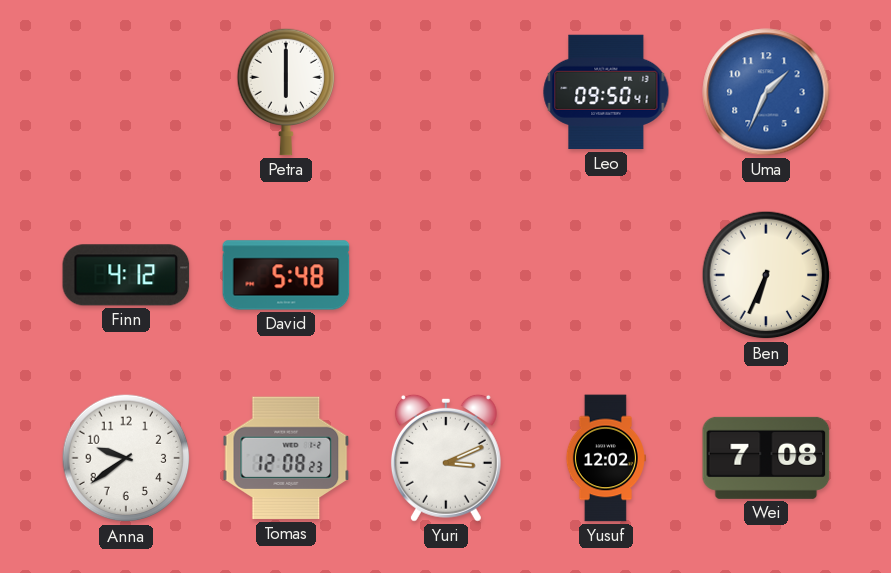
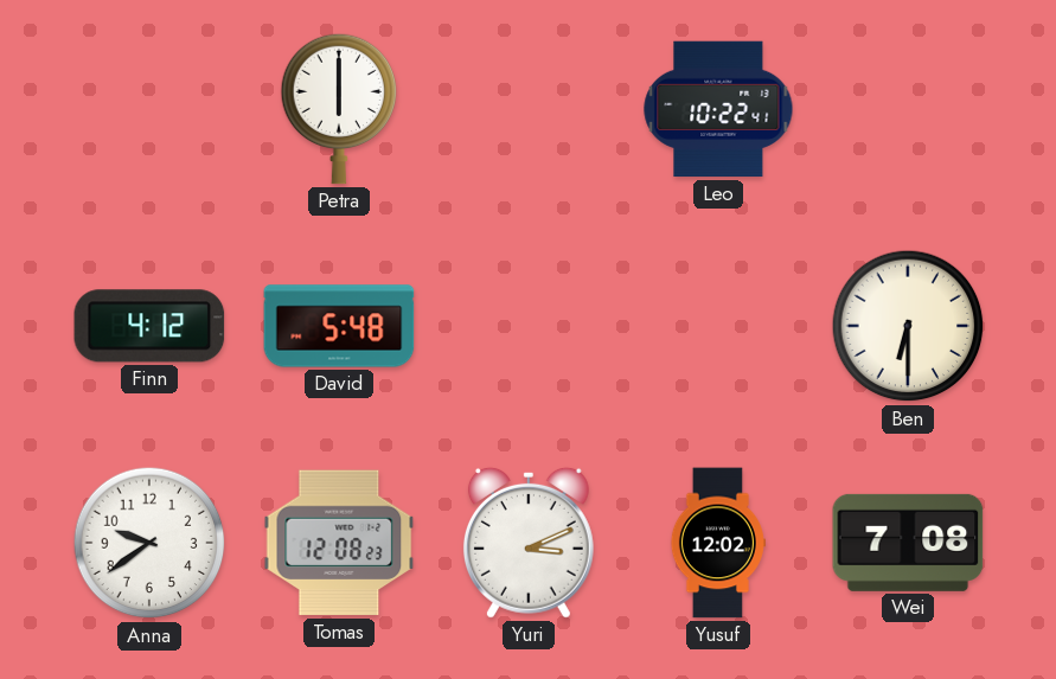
Leo: 09:50 -> 10:22 (718, 109)
Uma: 1:34 -> none (766, 92)
Ben: 6:34 -> 6:30 (908, 326)
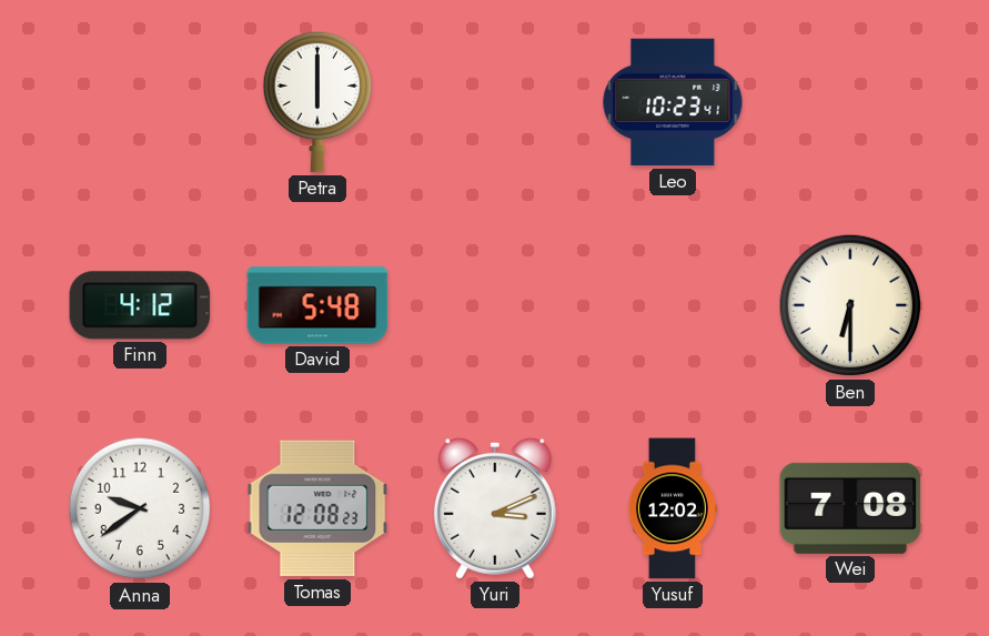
Leo: 10:22 -> 10:23 (673, 102)
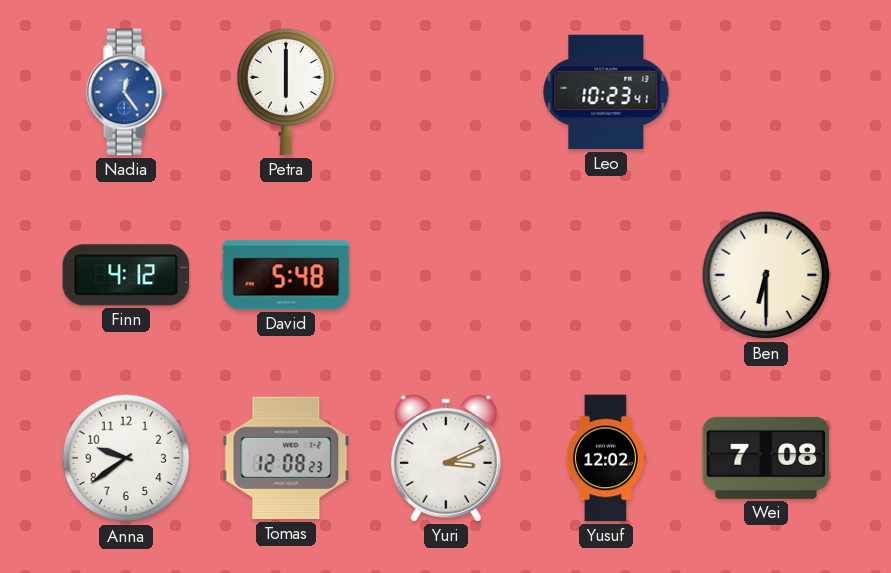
Nadia: none -> 12:24 (126, 92)
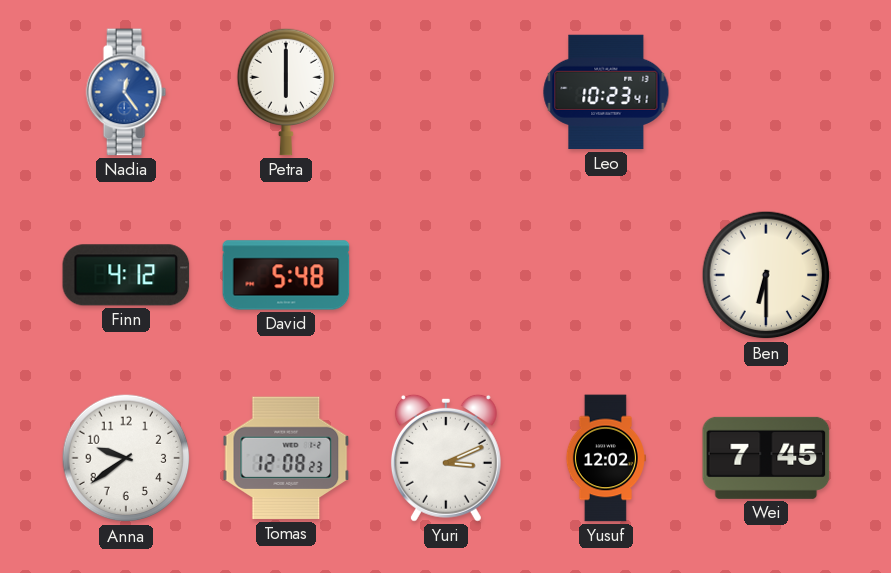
Wei: 7:08 -> 7:45 (766, 458)
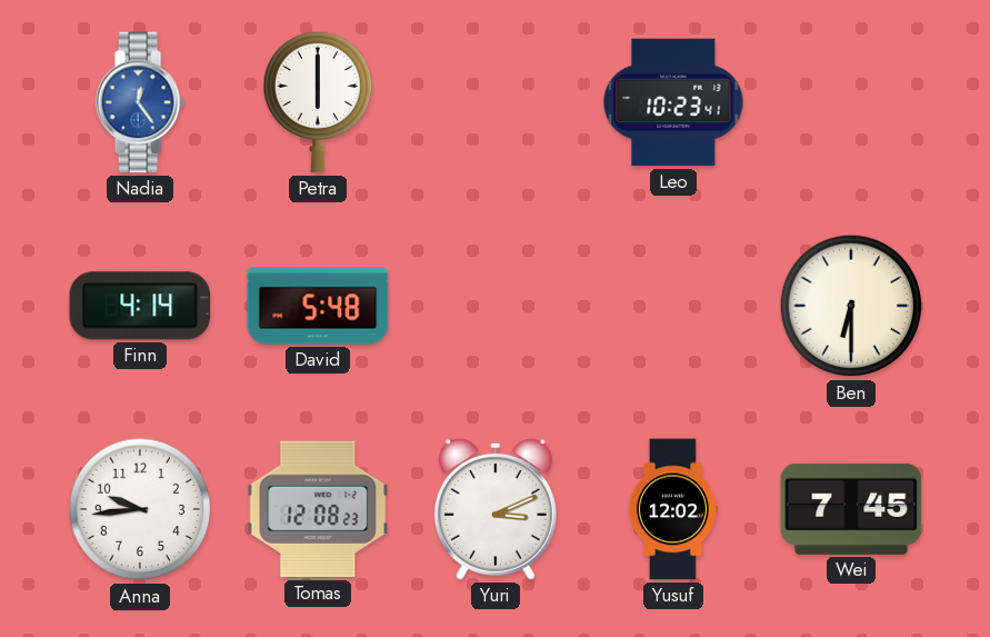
Finn: 4:12 -> 4:14 (140, 306)
Anna: 9:39 -> 9:44 (140, 509)
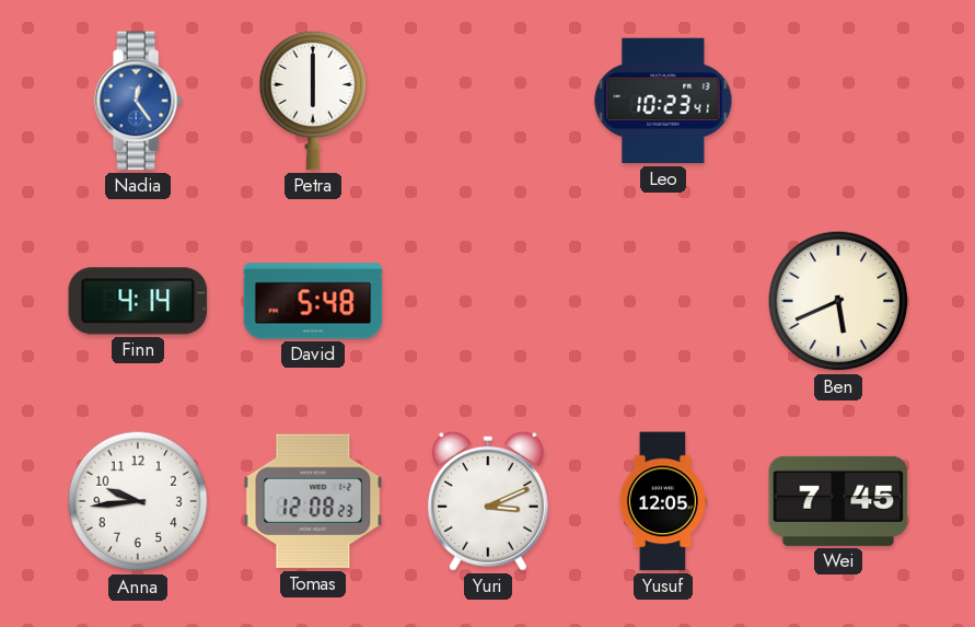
Ben: 6:30 -> 5:41 (838, 301)
Yusuf: 12:02 -> 12:05 (662, 501)
